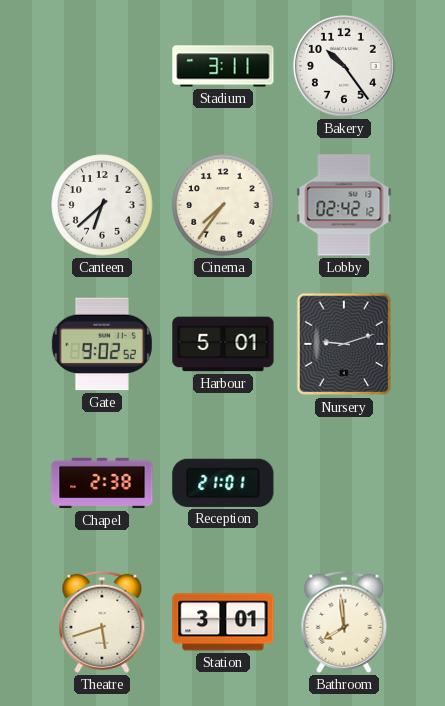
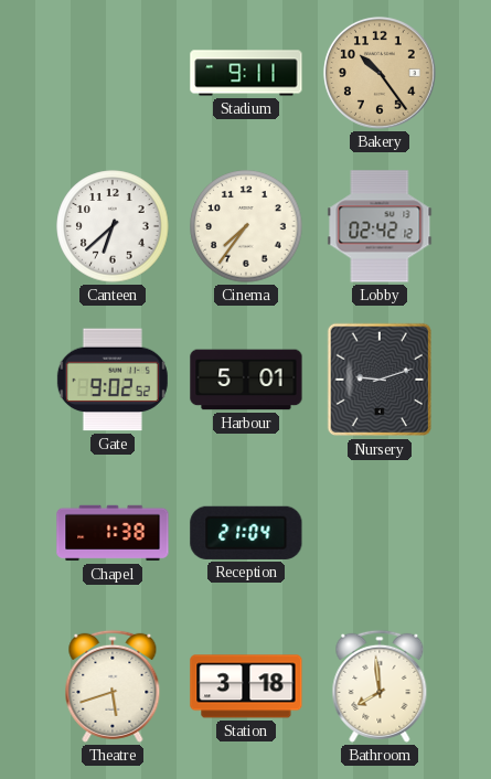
Stadium: 3:11 -> 9:11 (246, 73)
Bakery dial: white -> champagne (380, 73)
Chapel: 2:38 -> 1:38 (113, 533)
Reception: 21:01 -> 21:04 (246, 533)
Station: 3:01 -> 3:18 (246, 686)
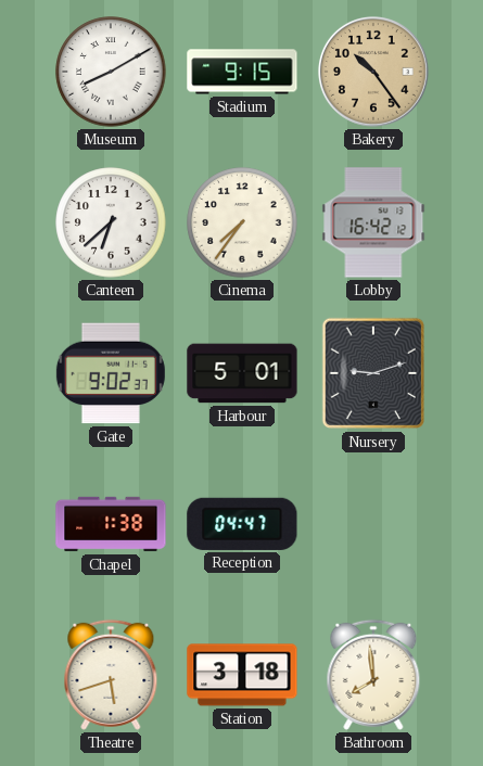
Museum: none -> 8:10 (111, 72)
Stadium: 9:11 -> 9:15 (242, 72)
Lobby: 02:42 -> 16:42 (373, 222)
Gate: 9:02:52 -> 9:02:37 (111, 373)
Reception: 21:04 -> 04:47 (242, 524)
